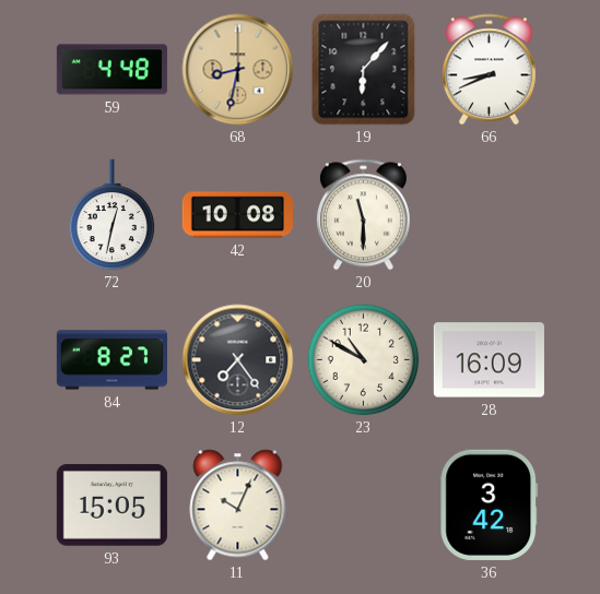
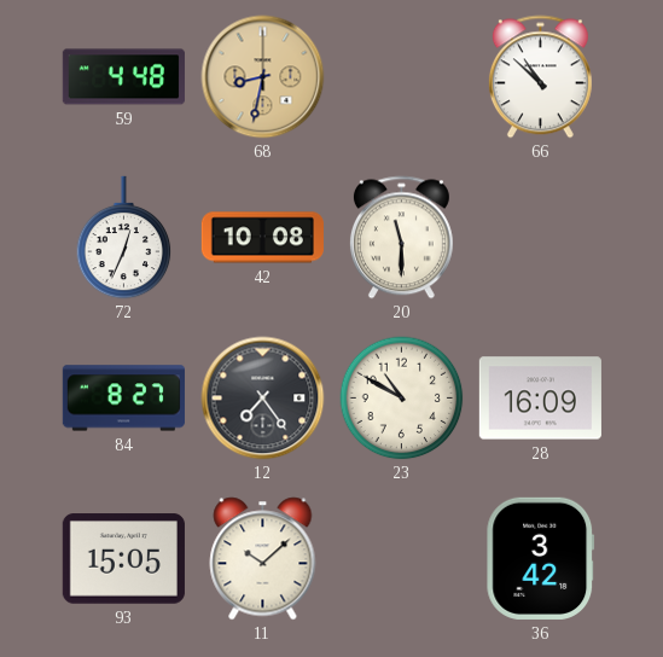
19: 6:07 -> none (364, 70)
66: 8:41 -> 10:52 (540, 77)
72: 12:32 -> 12:34 (124, 238)
11: 10:04 -> 10:08 (263, 559)
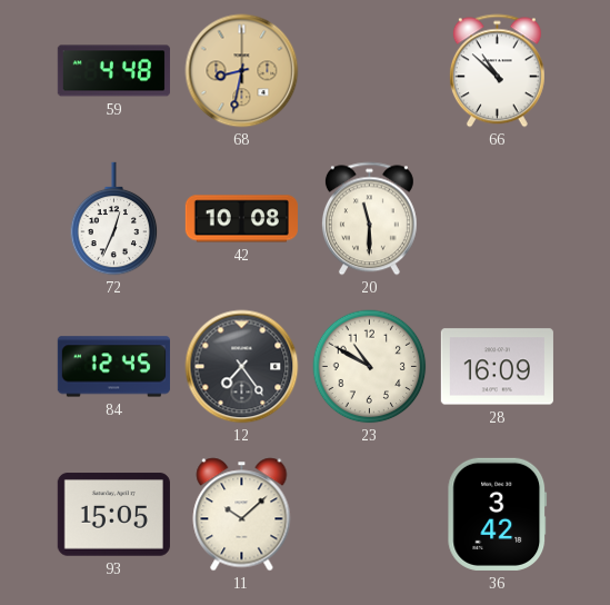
84: 8:27 -> 12:45 (113, 367)
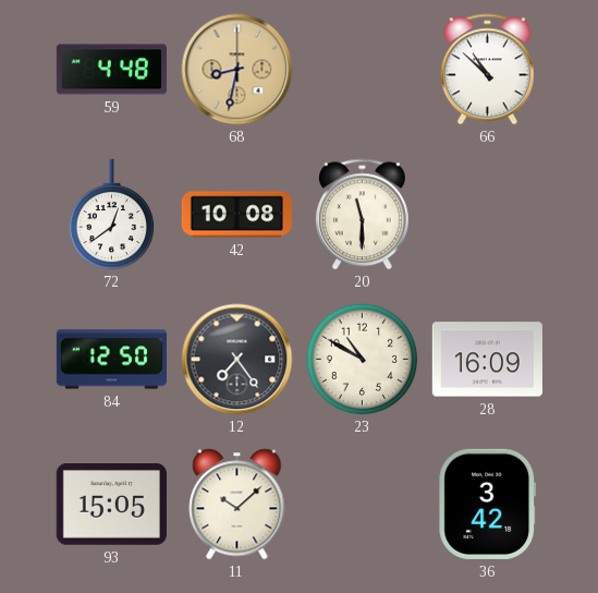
72: 12:34 -> 12:39 (112, 215)
84: 12:45 -> 12:50 (111, 360)
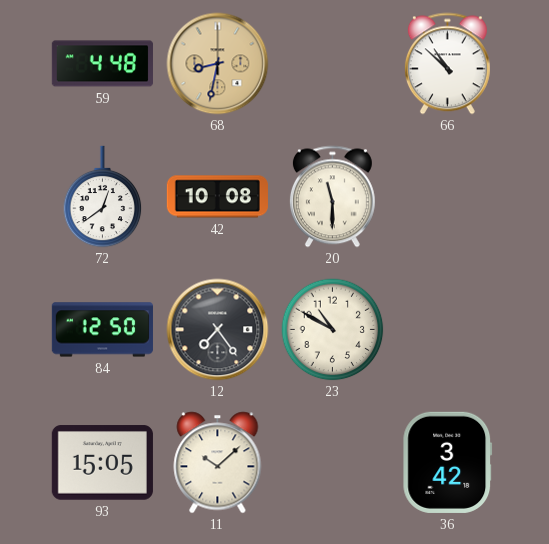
28: 16:09 -> none (487, 360)
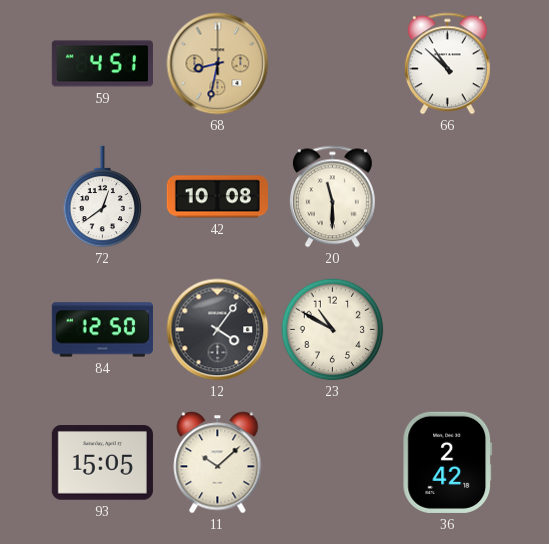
59: 4:48 -> 4:51 (102, 64)
12: 7:24 -> 4:06 (218, 330)
36: 3:42 -> 2:42 (448, 462)
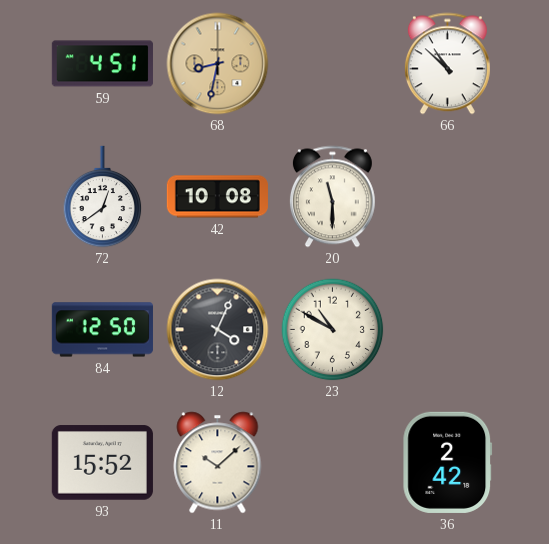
12: 4:06 -> 4:04 (218, 330)
93: 15:05 -> 15:52 (102, 463)
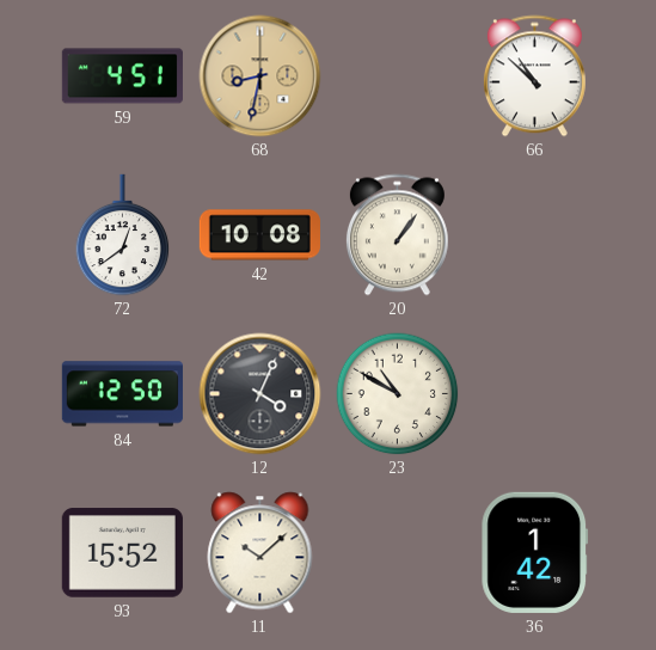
20: 11:30 -> 1:06 (397, 235)
36: 2:42 -> 1:42 (535, 552)
